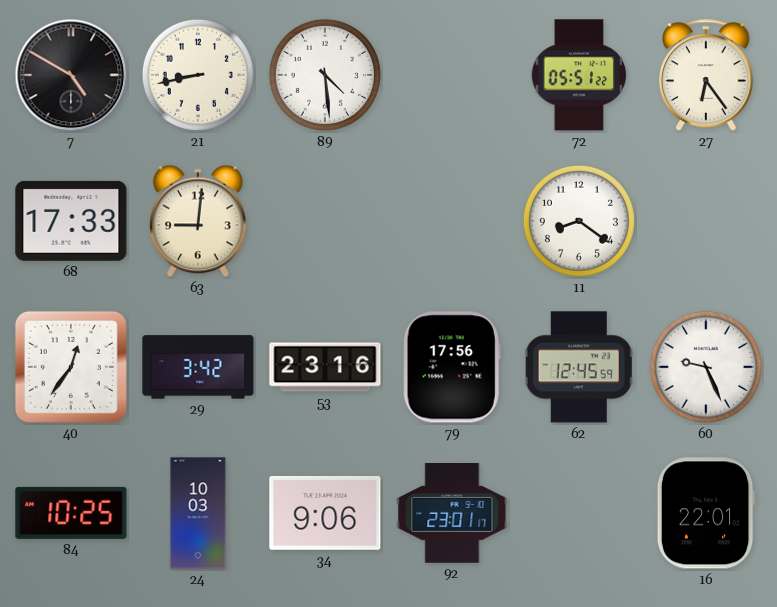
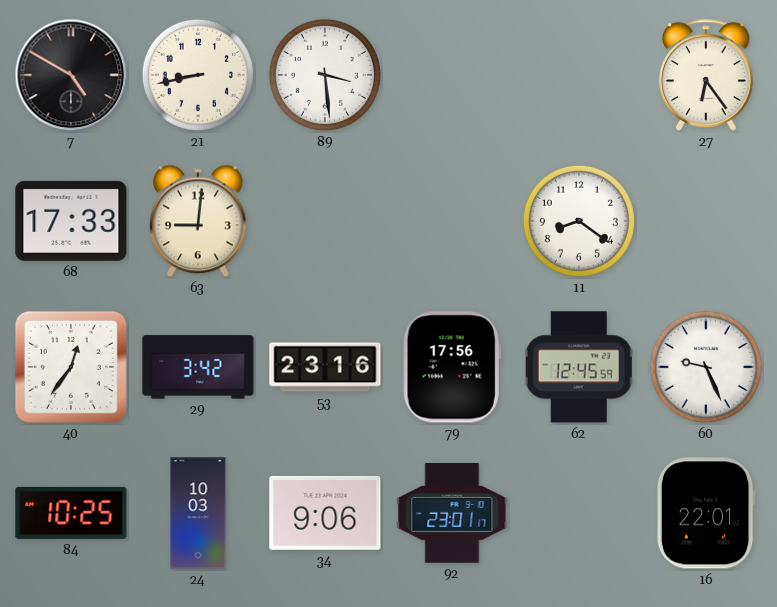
89: 4:29 -> 3:29 (325, 75)
72: 05:51 -> none (579, 75)
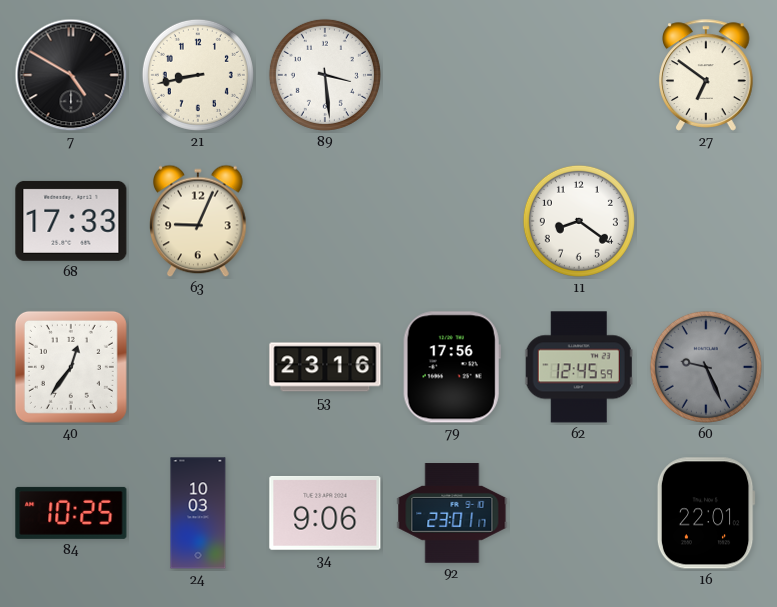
27: 6:24 -> 6:51 (706, 75)
63: 9:01 -> 9:04 (198, 221)
29: 3:42 -> none (198, 367)
60 dial: white -> grey (706, 367)
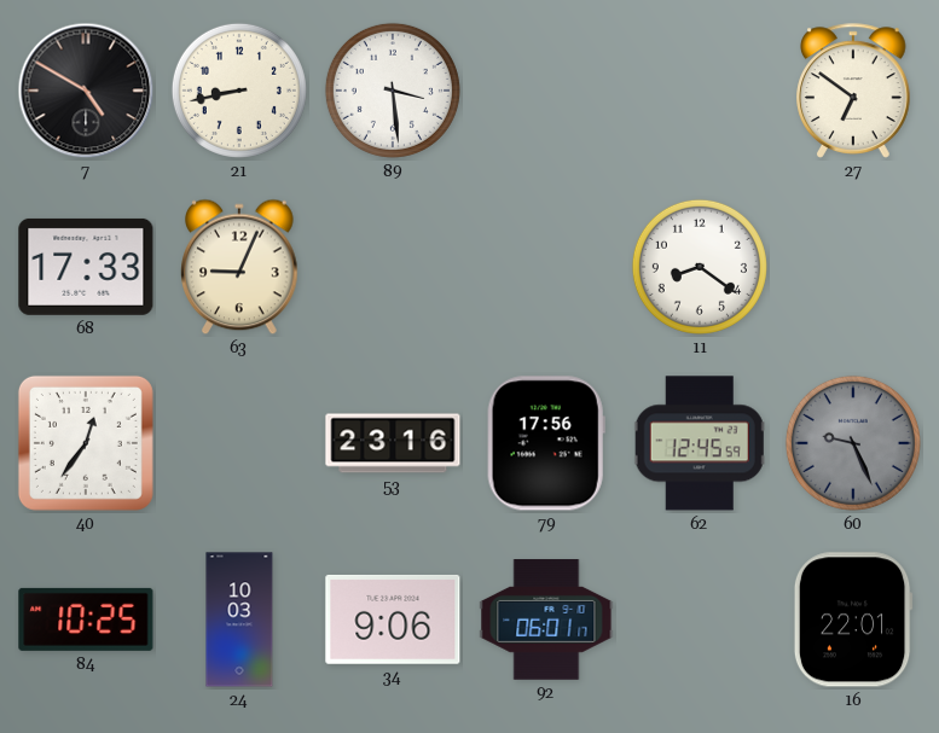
92: 23:01 -> 06:01 (546, 619)
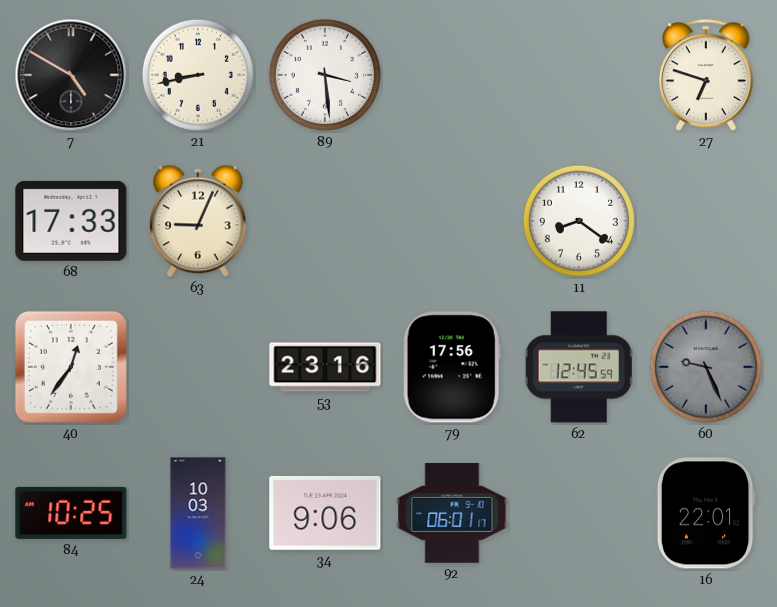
27: 6:51 -> 6:48 (706, 75)
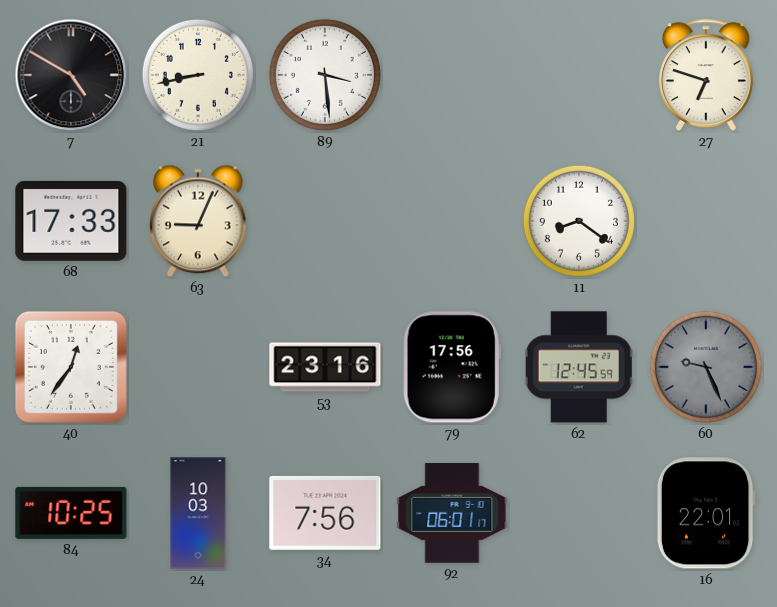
34: 9:06 -> 7:56 (325, 513)
